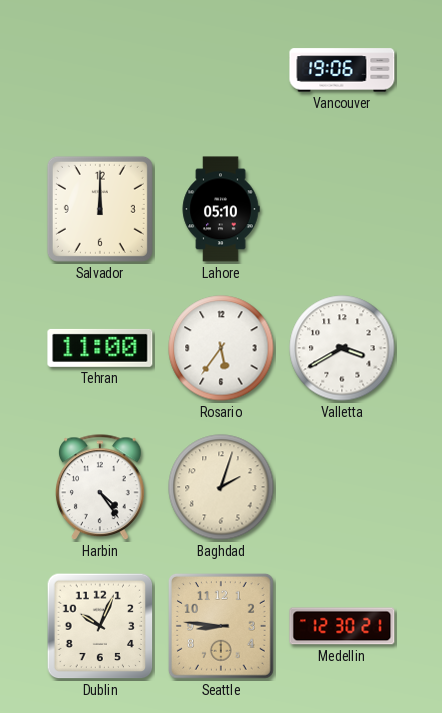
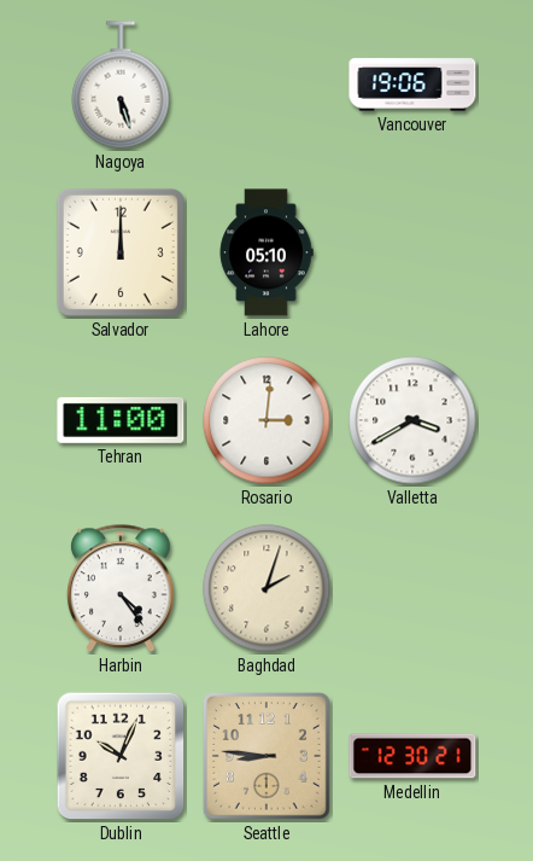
Nagoya: none -> 5:27 (121, 85)
Rosario: 5:36 -> 3:01 (266, 420)
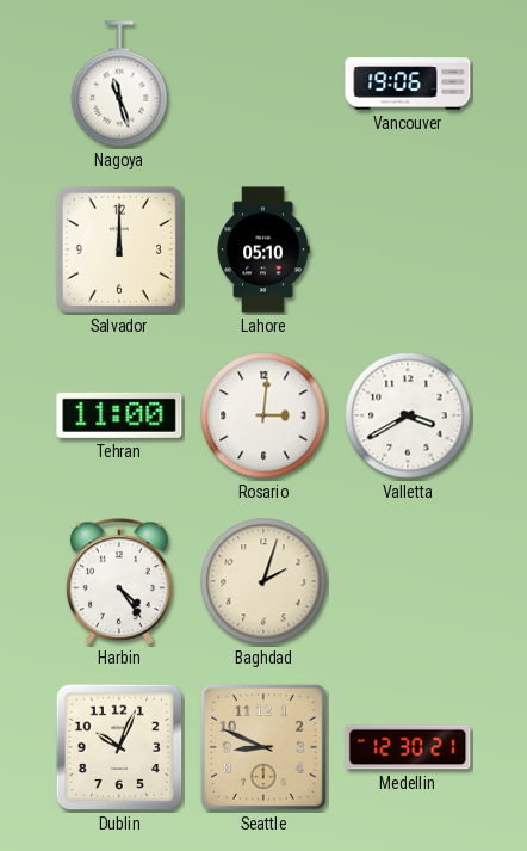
Nagoya: 5:27 -> 11:27 (119, 84)
Seattle: 8:46 -> 8:49 (263, 747)
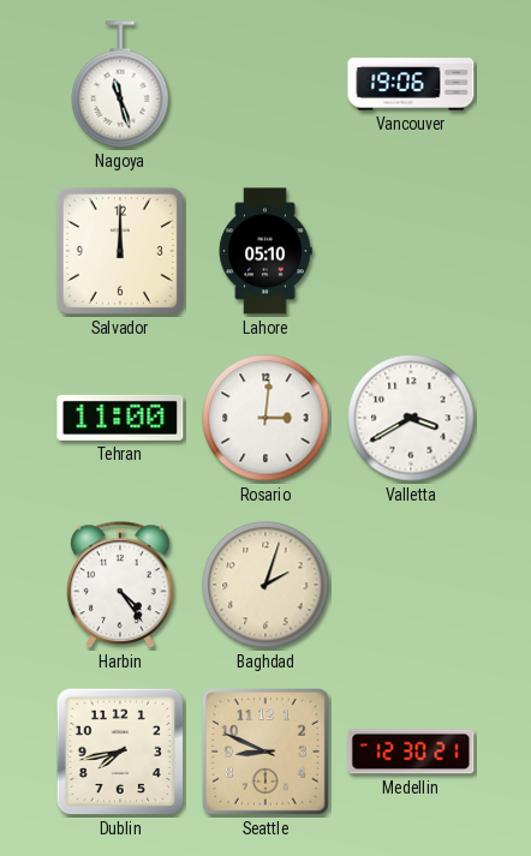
Dublin: 10:04 -> 7:43 (120, 752)
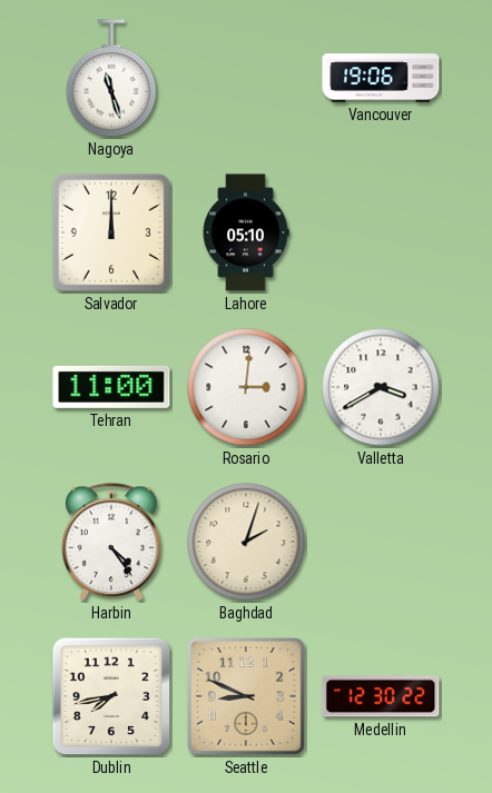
Medellin: 12:30:21 -> 12:30:22 (381, 696)
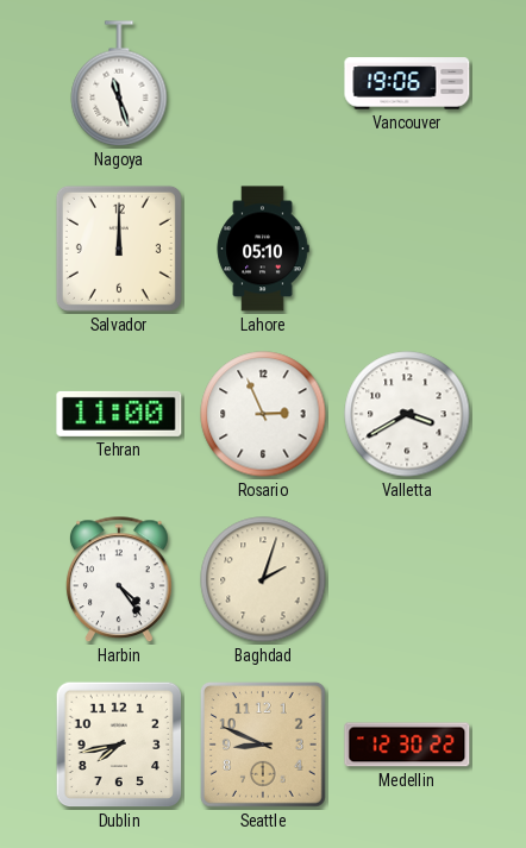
Rosario: 3:01 -> 2:56 (263, 414)
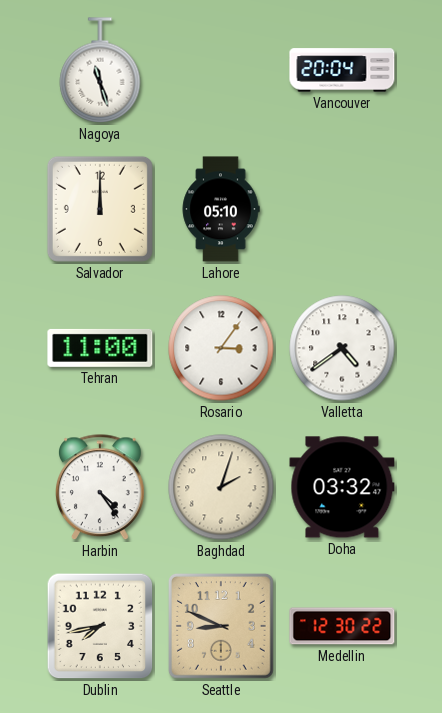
Vancouver: 19:06 -> 20:04 (342, 70)
Rosario: 2:56 -> 3:06 (221, 348)
Valletta: 3:40 -> 4:39 (342, 348)
Doha: none -> 03:32 (342, 487)
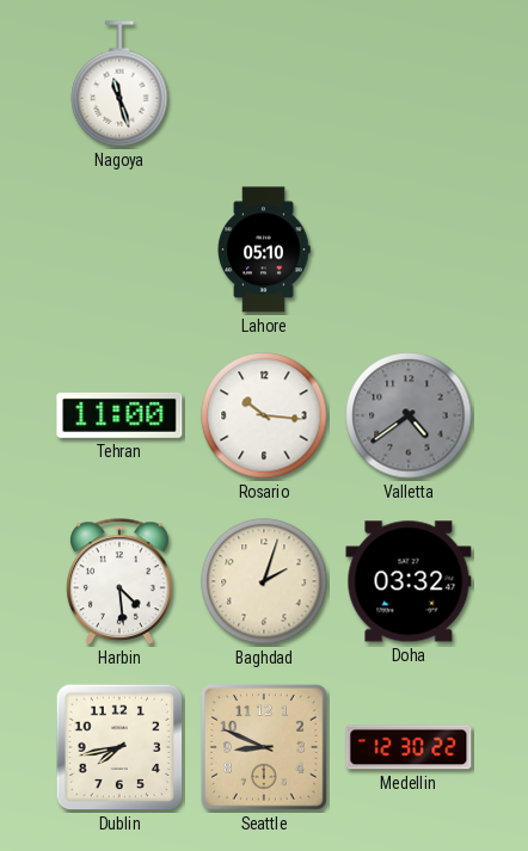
Vancouver: 20:04 -> none (342, 70)
Salvador: 12:00 -> none (100, 209)
Rosario: 3:06 -> 10:16 (264, 415)
Valletta dial: white -> grey (409, 415)
Harbin: 4:24 -> 4:29 (121, 582)
